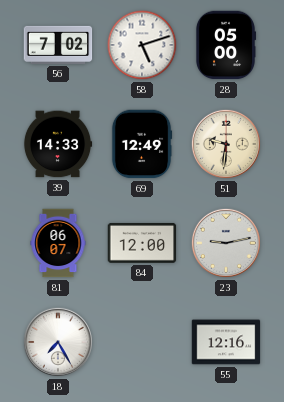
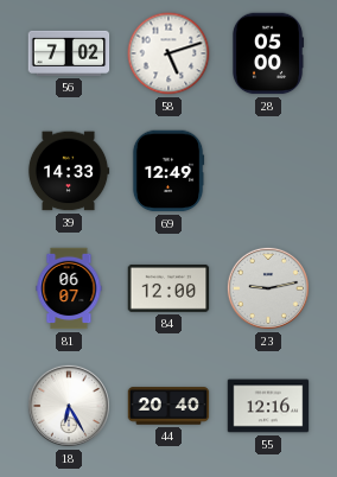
51: 9:31 -> none (226, 144)
18: 7:25 -> 6:25 (69, 406)
44: none -> 20:40 (168, 406)
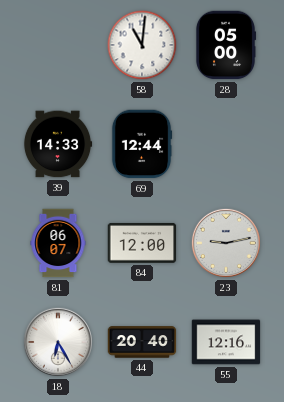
56: 7:02 -> none (69, 53)
58: 5:12 -> 11:01 (142, 45)
69: 12:49 -> 12:44 (142, 144)
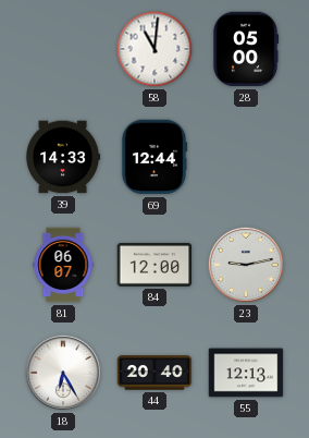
55: 12:16 -> 12:13 (246, 373)
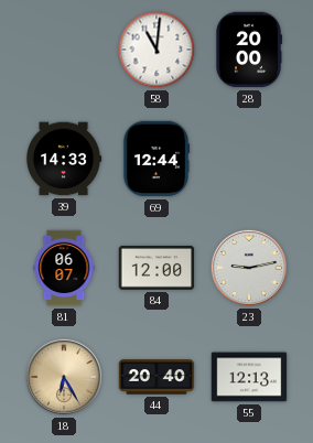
28: 05:00 -> 20:00 (249, 50)
18 dial: white -> champagne (64, 377)
